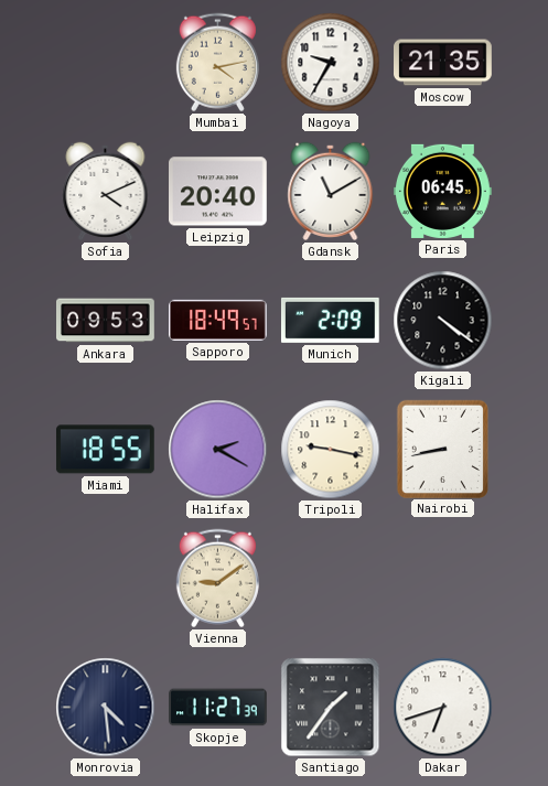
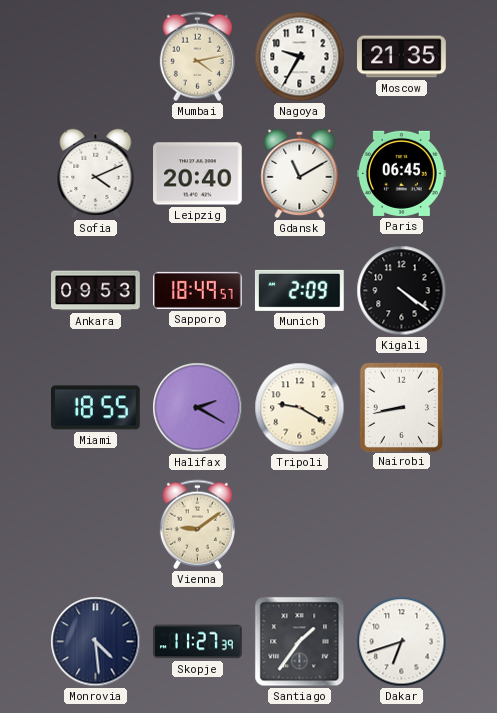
Tripoli: 9:17 -> 9:20 (300, 408)
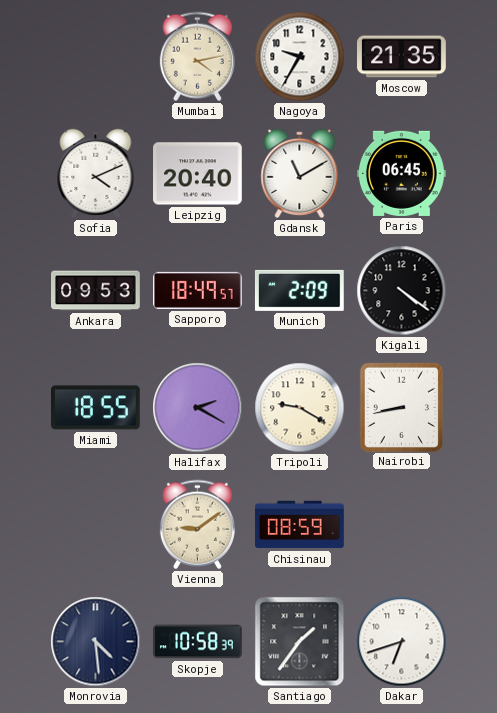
Chisinau: none -> 08:59 (300, 525)
Skopje: 11:27 -> 10:58 (198, 642)
